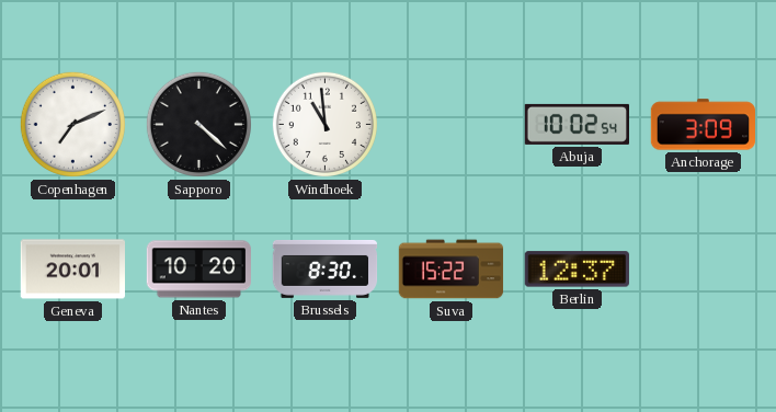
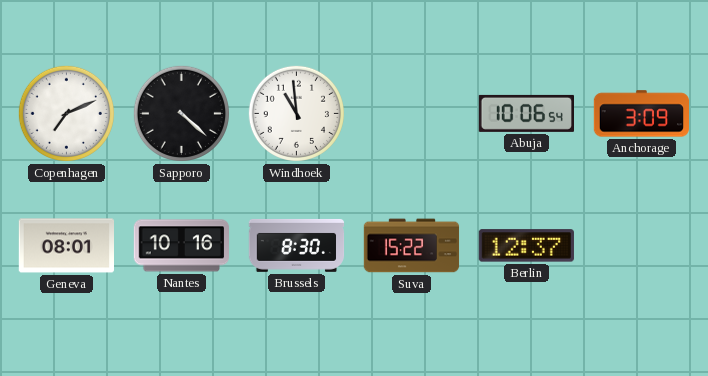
Abuja: 10:02 -> 10:06 (526, 113)
Geneva: 20:01 -> 08:01 (66, 246)
Nantes: 10:20 -> 10:16 (181, 246)
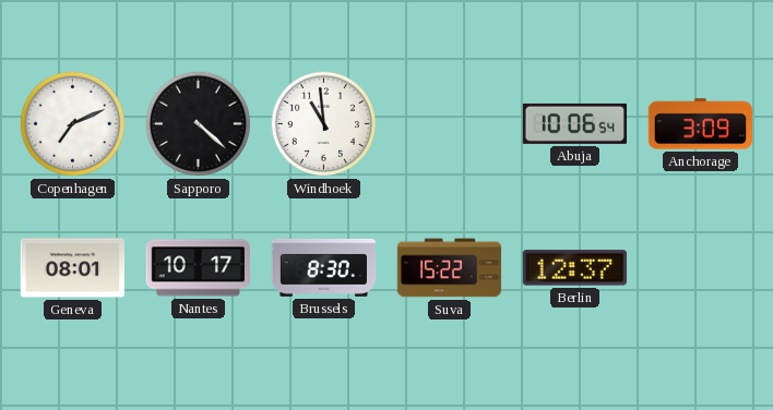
Nantes: 10:16 -> 10:17 (198, 268)
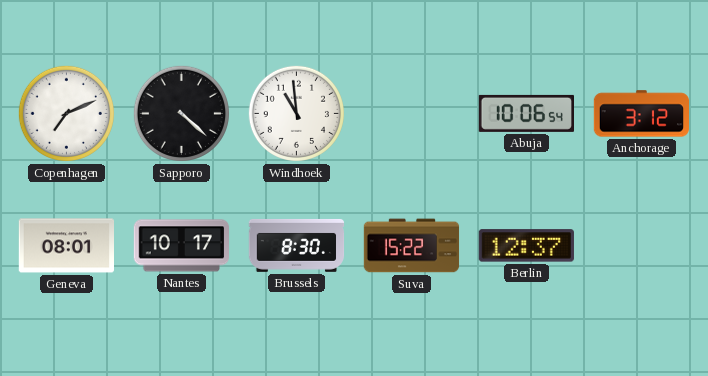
Anchorage: 3:09 -> 3:12 (642, 114)
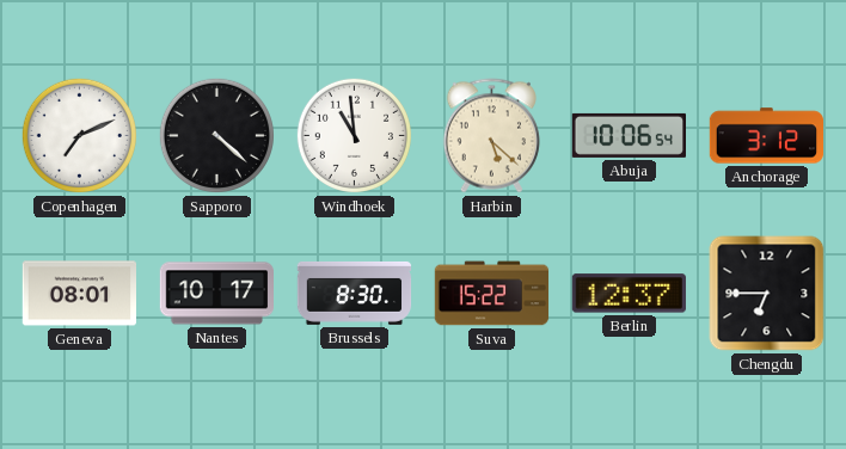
Harbin: none -> 5:22 (491, 136)
Chengdu: none -> 6:45 (767, 294)
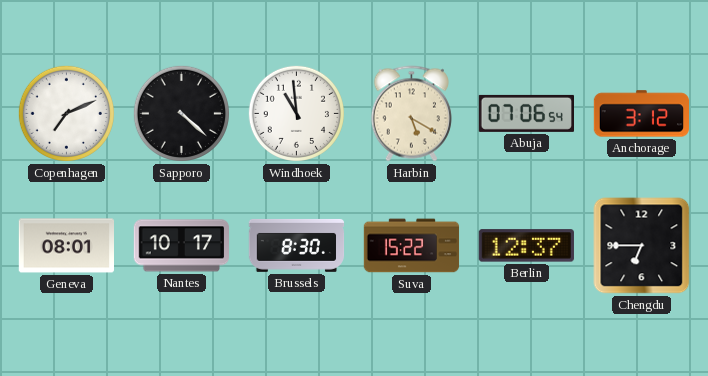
Harbin: 5:22 -> 5:20 (411, 114)
Abuja: 10:06 -> 07:06 (526, 113)
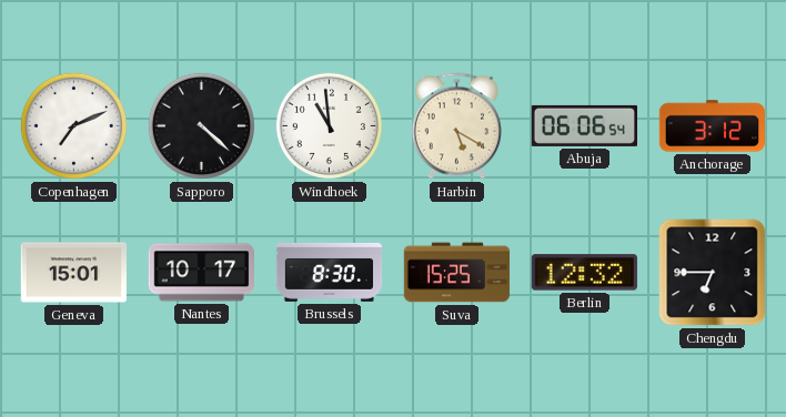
Abuja: 07:06 -> 06:06 (584, 125)
Geneva: 08:01 -> 15:01 (73, 273)
Suva: 15:22 -> 15:25 (457, 273)
Berlin: 12:37 -> 12:32 (584, 273)
